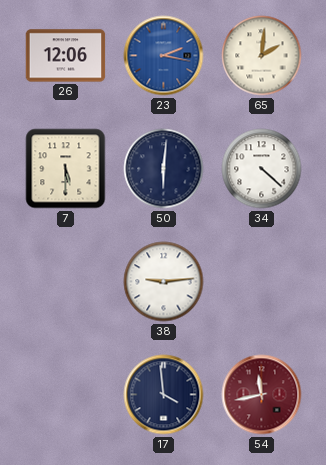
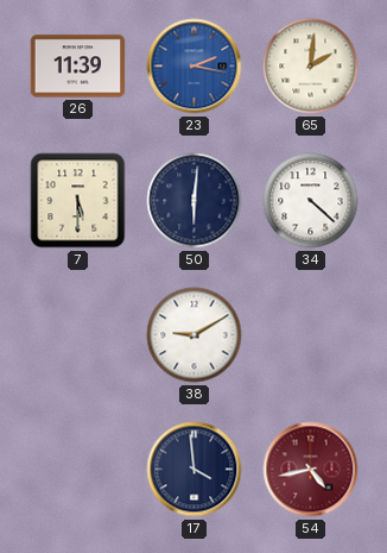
26: 12:06 -> 11:39 (78, 67)
38: 9:14 -> 9:10 (195, 335)
54: 11:43 -> 4:43 (311, 470)
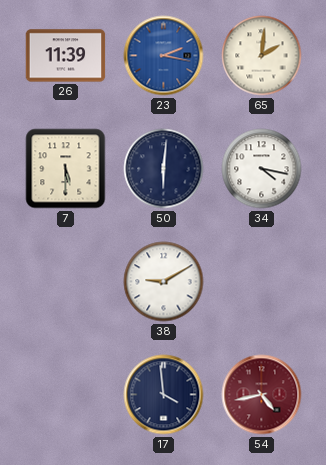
34: 4:22 -> 4:17 (262, 169)
